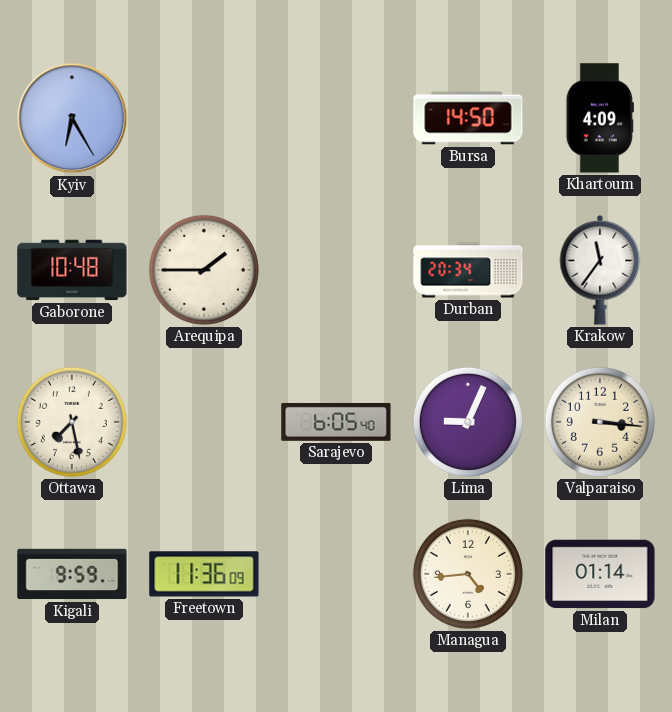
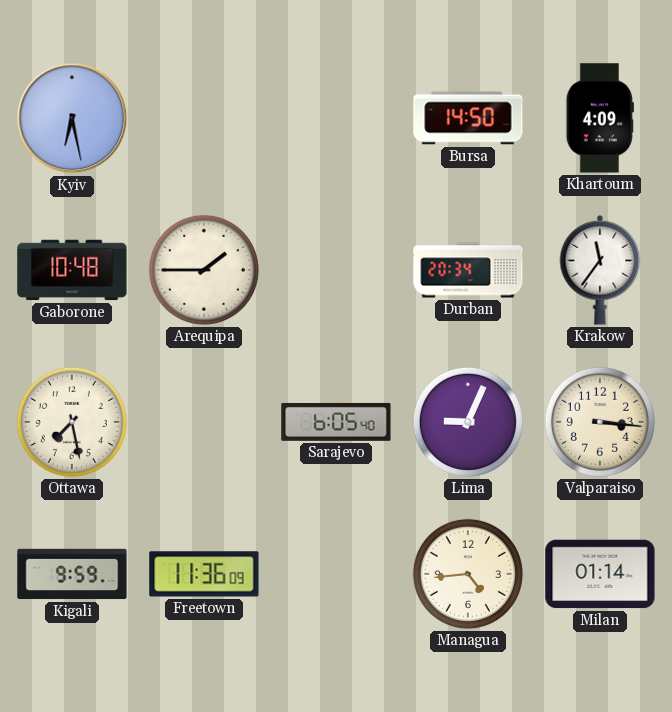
Kyiv: 6:25 -> 6:28 (72, 118)
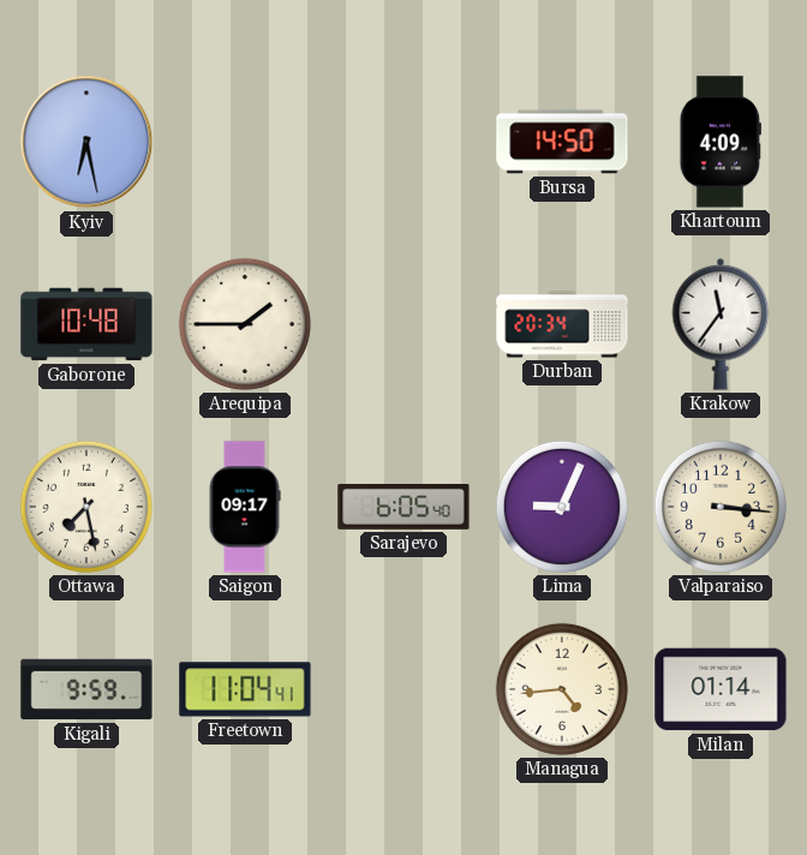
Saigon: none -> 09:17 (245, 507)
Freetown: 11:36 -> 11:04 (245, 689)
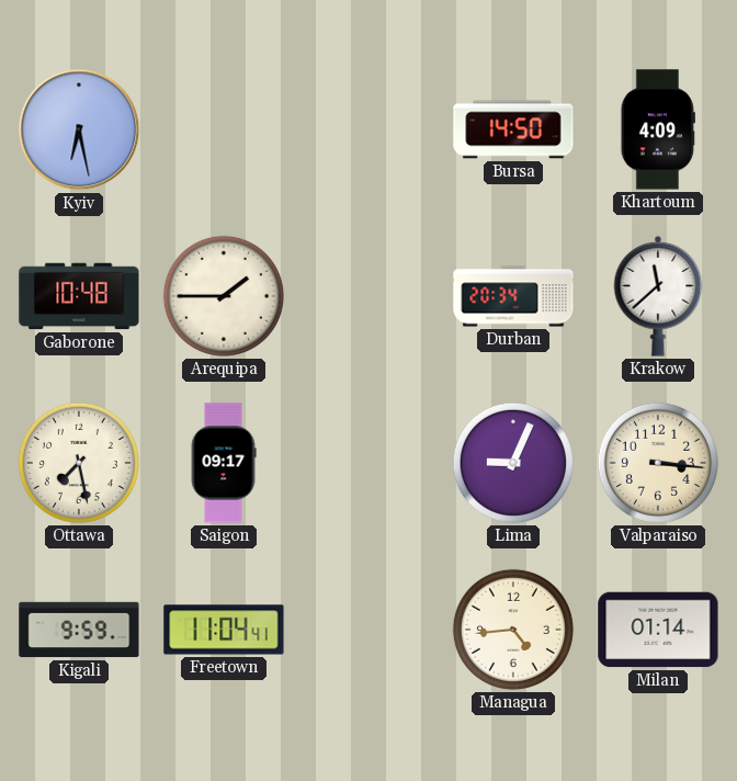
Krakow: 11:36 -> 11:38 (658, 296)
Sarajevo: 6:05 -> none (403, 507)
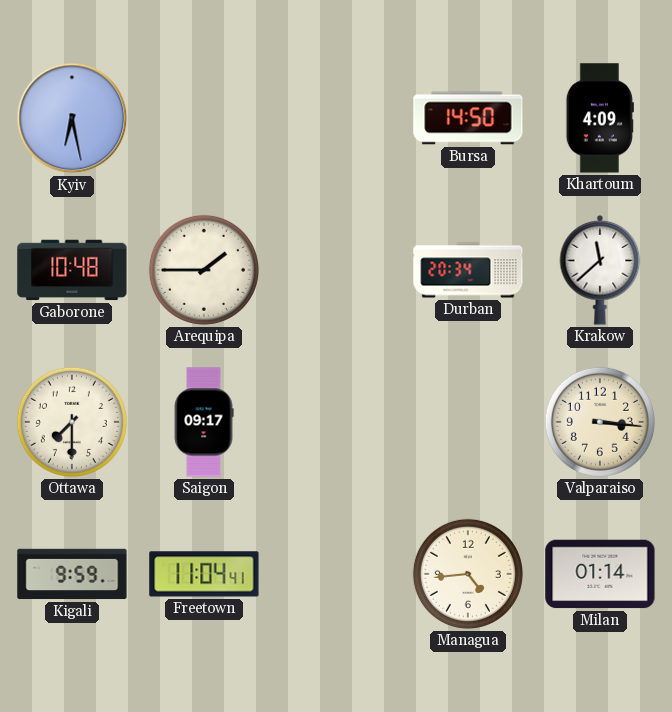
Ottawa: 7:28 -> 7:30 (72, 422)
Lima: 9:04 -> none (513, 463)
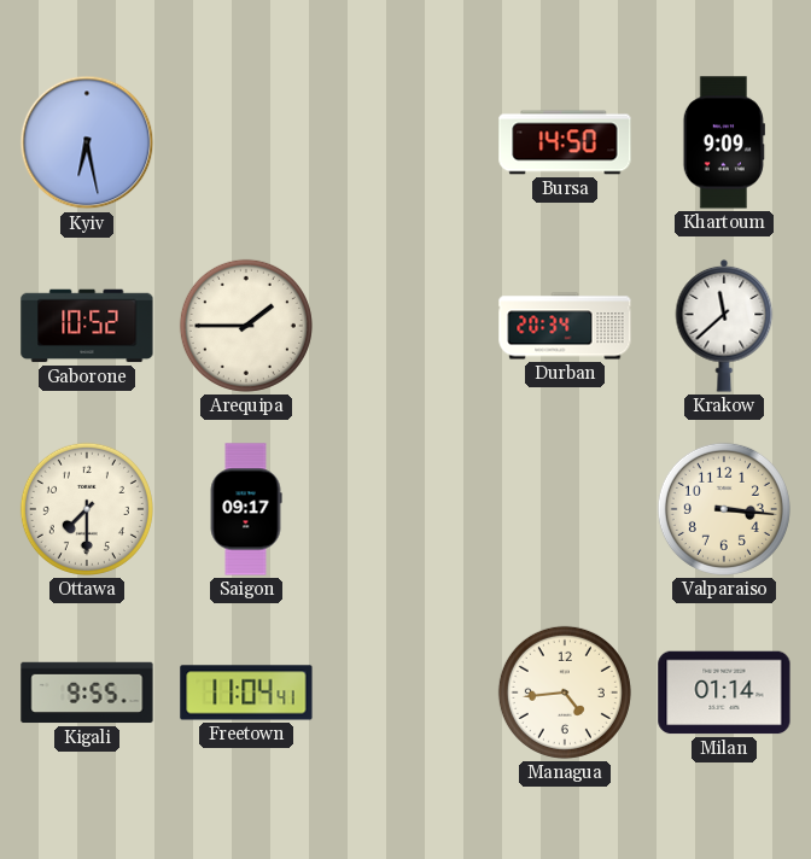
Khartoum: 4:09 -> 9:09 (724, 142)
Gaborone: 10:48 -> 10:52 (87, 326)
Kigali: 9:59 -> 9:55 (87, 693)
